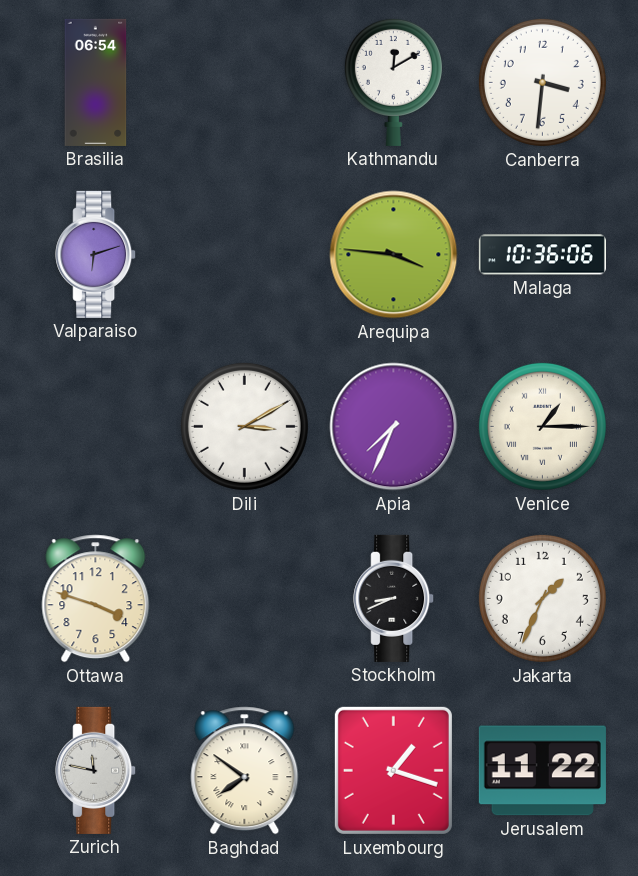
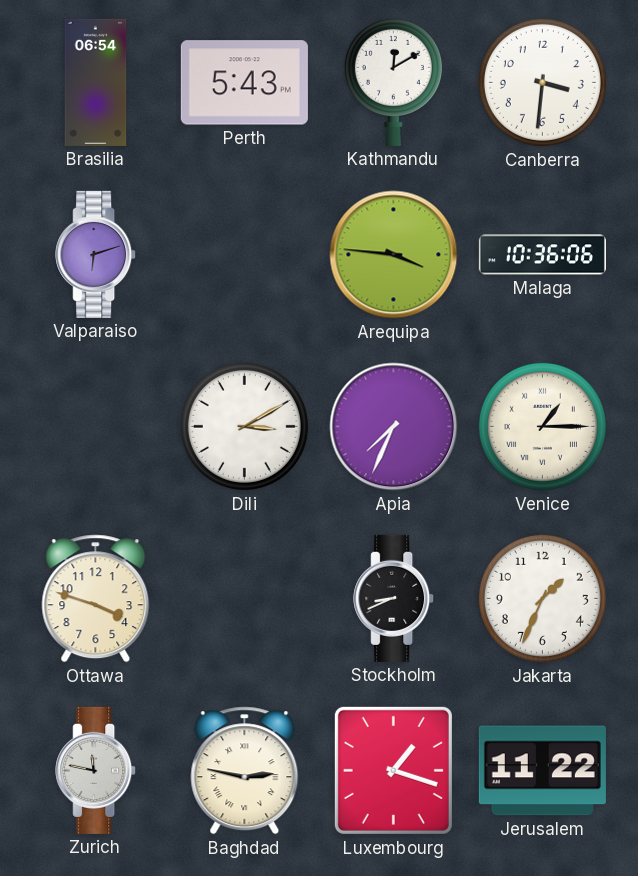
Perth: none -> 5:43 (244, 83)
Baghdad: 7:51 -> 2:47 (245, 771)
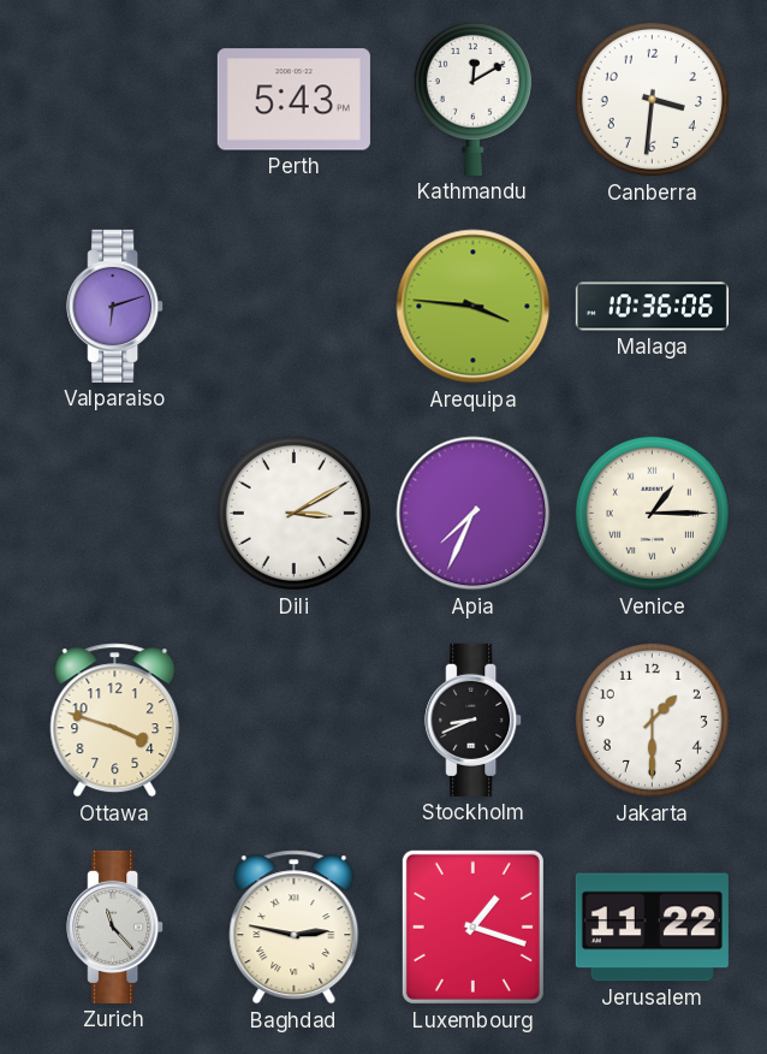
Brasilia: 06:54 -> none (96, 82)
Jakarta: 1:34 -> 1:30 (652, 720)
Zurich: 11:47 -> 11:23 (115, 926)
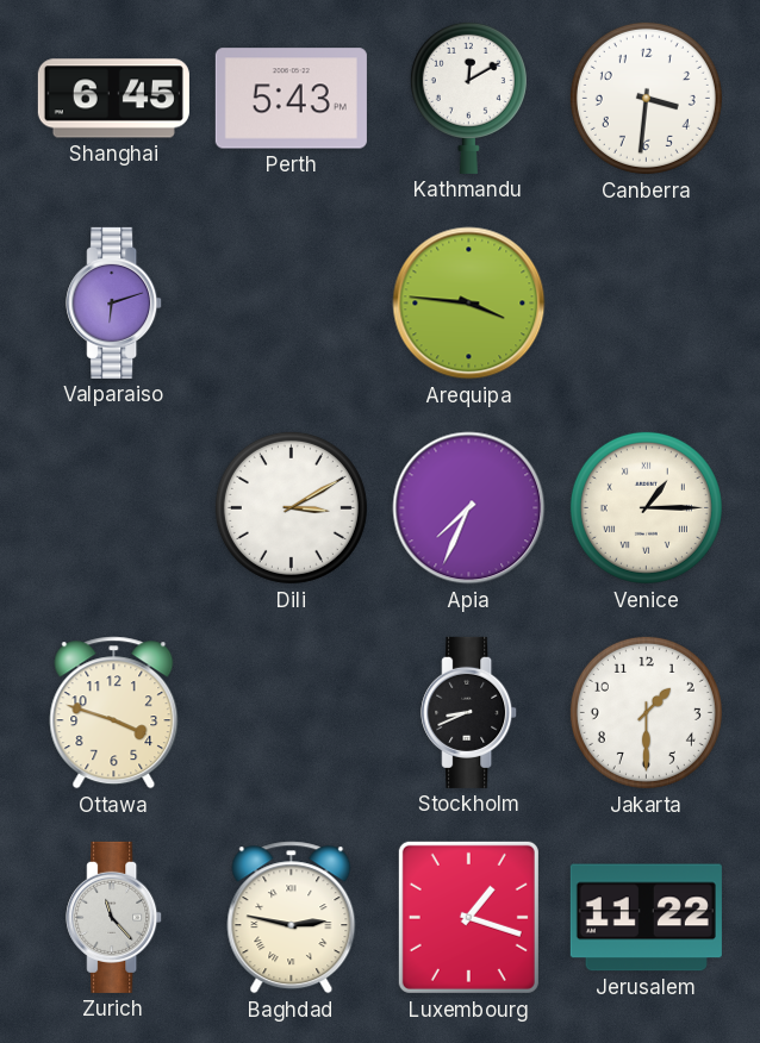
Shanghai: none -> 6:45 (113, 99)
Malaga: 10:36 -> none (652, 307)
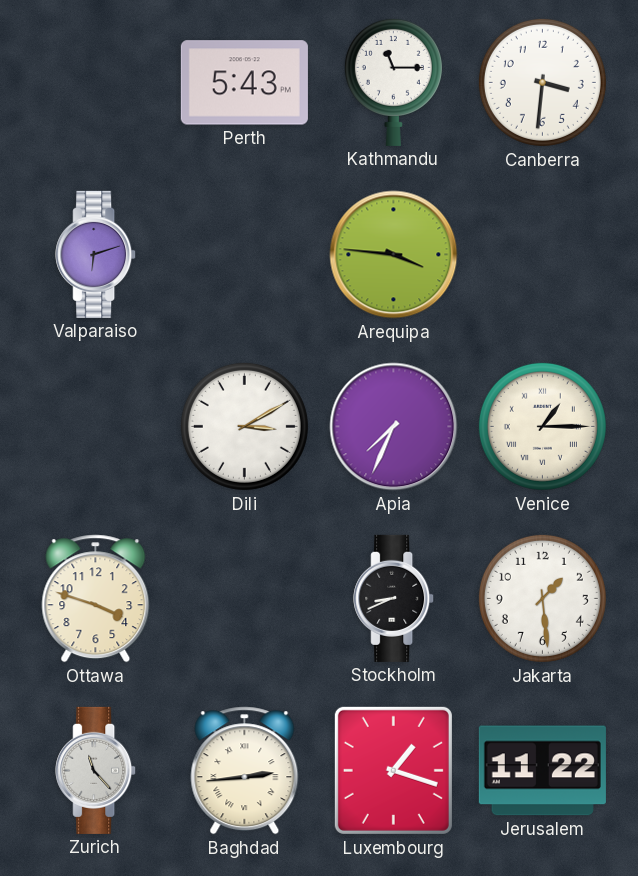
Shanghai: 6:45 -> none (113, 99)
Kathmandu: 12:10 -> 11:15 (393, 82)
Jakarta: 1:30 -> 1:29 (542, 598)
Baghdad: 2:47 -> 2:44 (245, 771)
